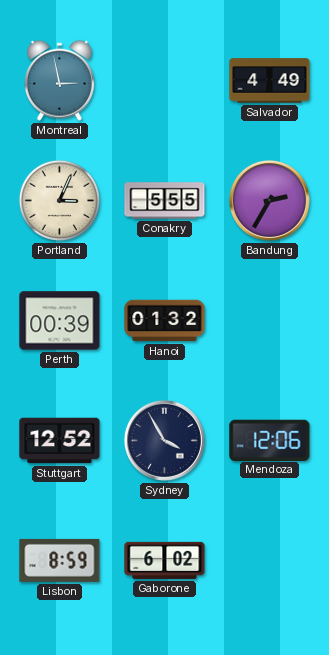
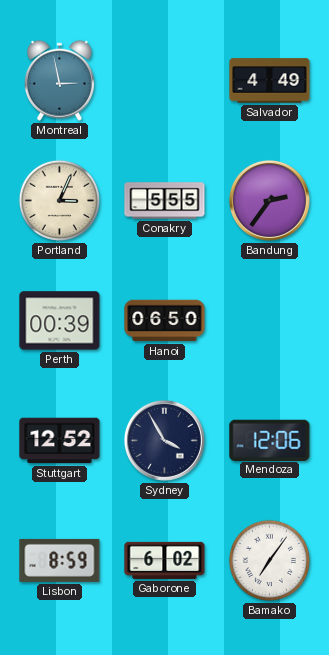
Bandung: 2:35 -> 2:36 (269, 200)
Hanoi: 01:32 -> 06:50 (165, 321)
Bamako: none -> 7:06 (269, 560)
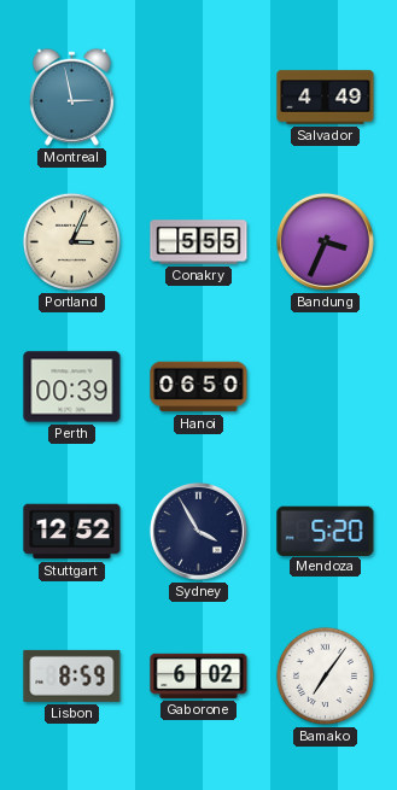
Bandung: 2:36 -> 3:34 (325, 241)
Mendoza: 12:06 -> 5:20 (326, 531)
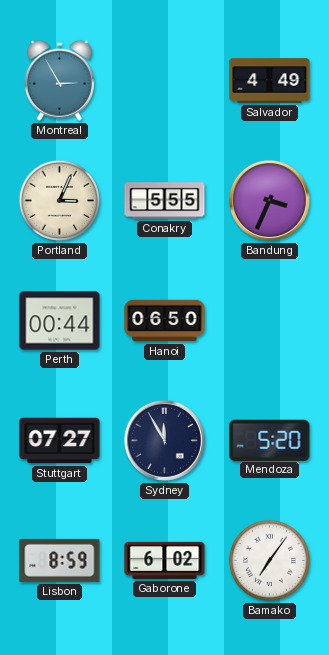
Montreal: 2:58 -> 2:55 (59, 80)
Perth: 00:39 -> 00:44 (60, 321)
Stuttgart: 12:52 -> 07:27 (60, 441)
Sydney: 3:55 -> 11:55 (164, 440)
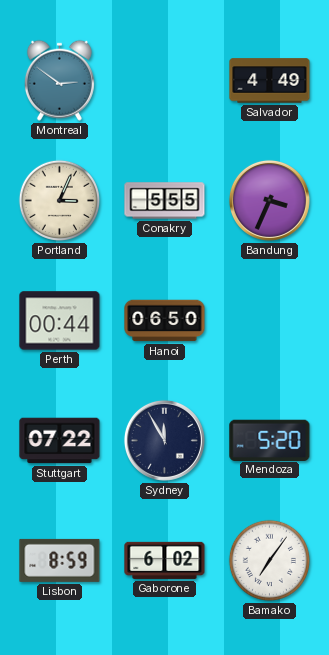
Montreal: 2:55 -> 2:51 (59, 80)
Stuttgart: 07:27 -> 07:22 (60, 441)
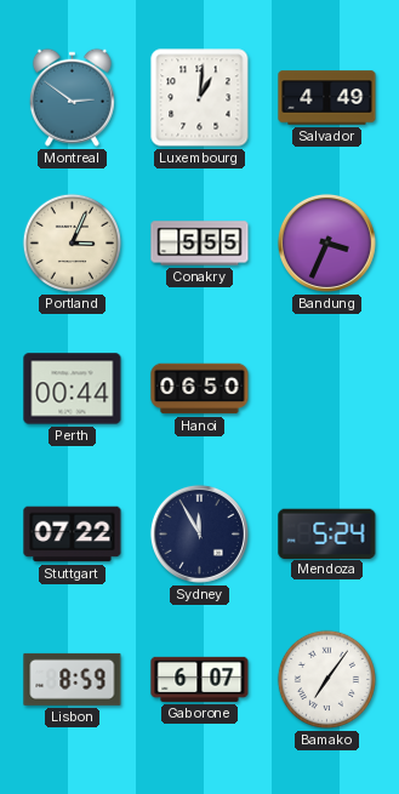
Luxembourg: none -> 1:01 (200, 98)
Mendoza: 5:20 -> 5:24 (327, 533)
Gaborone: 6:02 -> 6:07 (200, 679)
